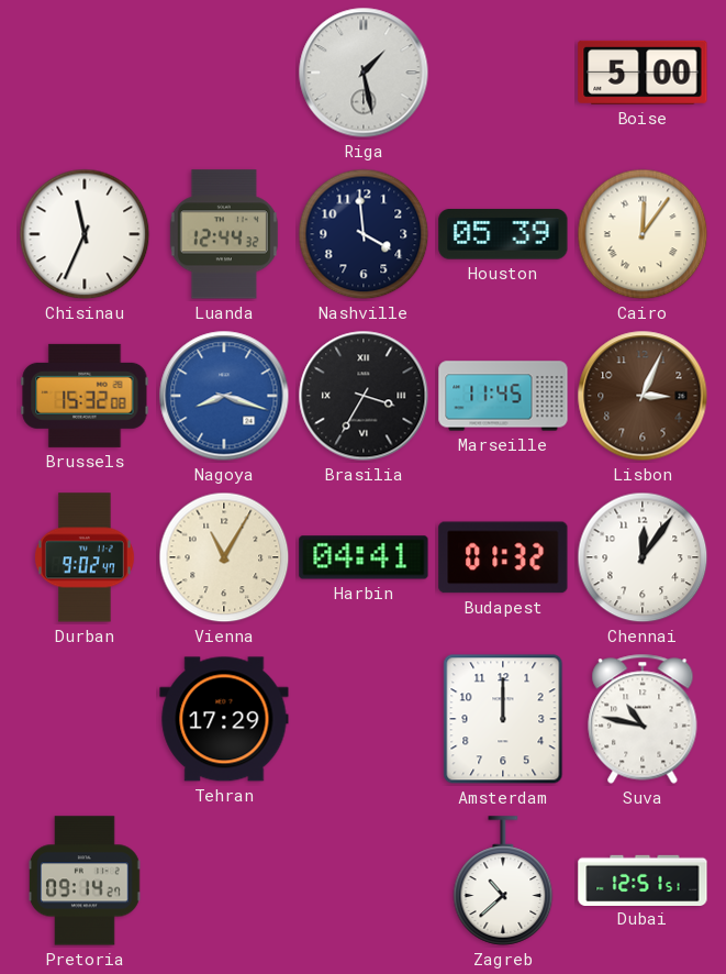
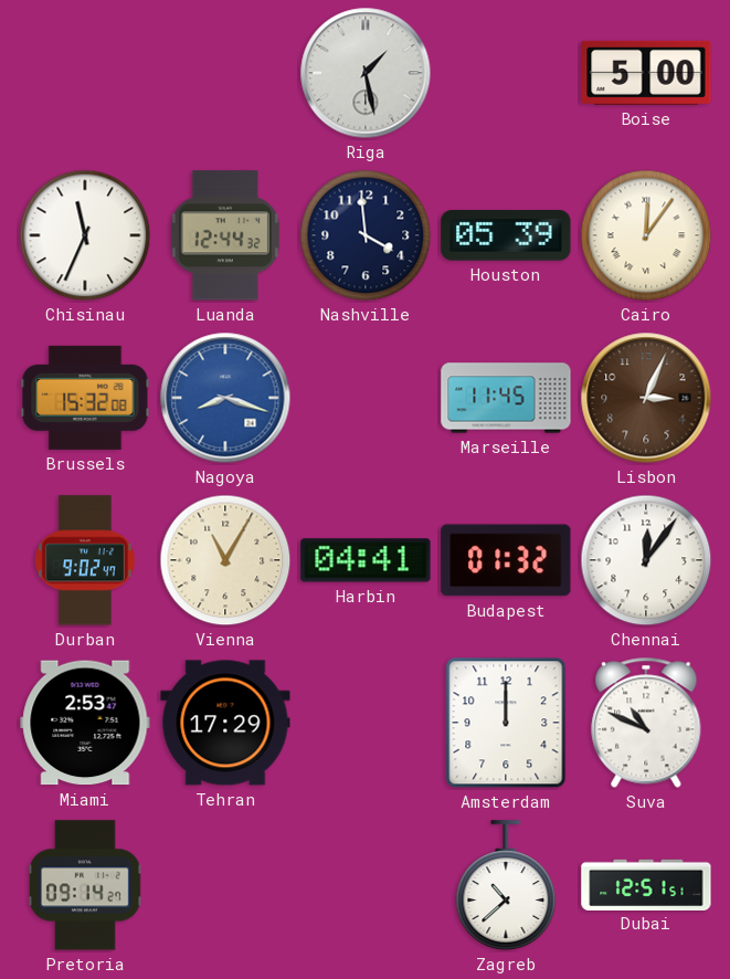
Brasilia: 3:35 -> none (364, 396)
Miami: none -> 2:53 (85, 723)
Suva: 10:47 -> 10:49 (646, 723)
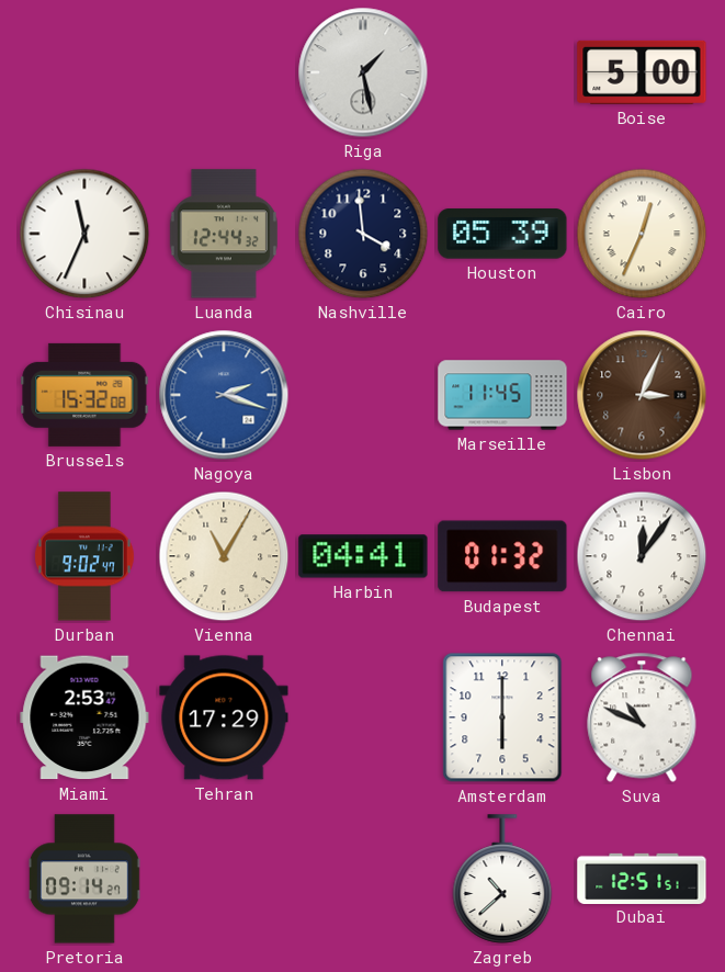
Cairo: 12:06 -> 12:34 (642, 234)
Nagoya: 8:18 -> 2:18 (224, 395)
Amsterdam: 12:00 -> 6:00 (502, 717)
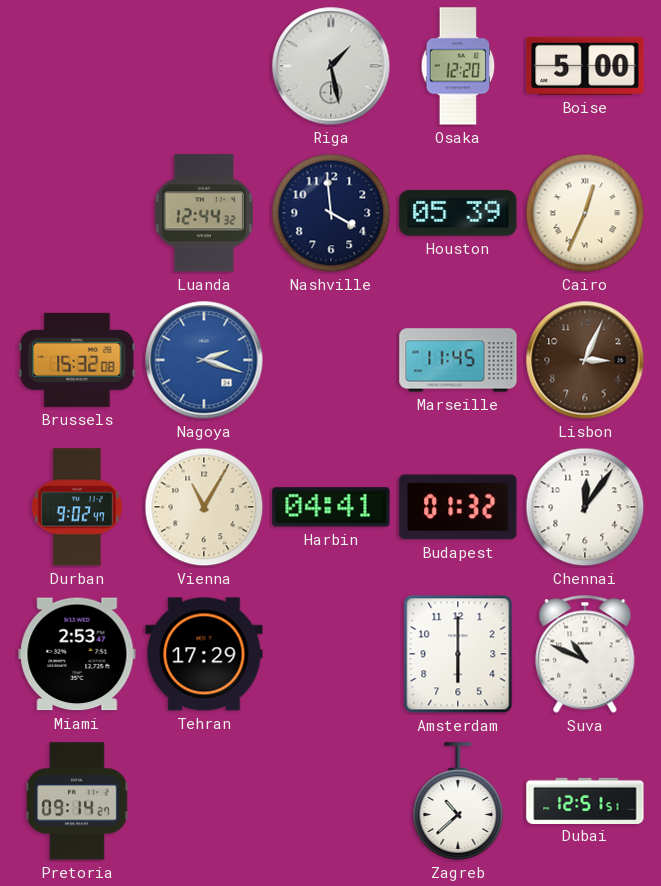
Osaka: none -> 12:20 (458, 66)
Chisinau: 11:34 -> none (84, 234)
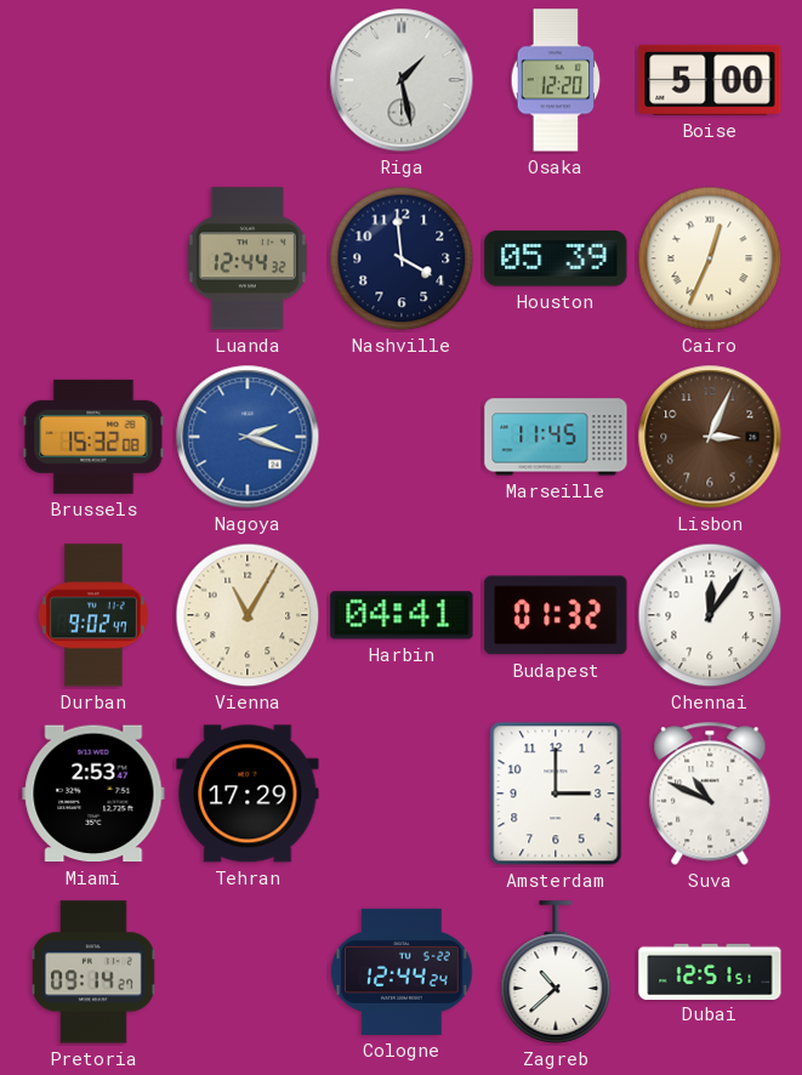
Amsterdam: 6:00 -> 3:00 (556, 794)
Cologne: none -> 12:44 (402, 972)
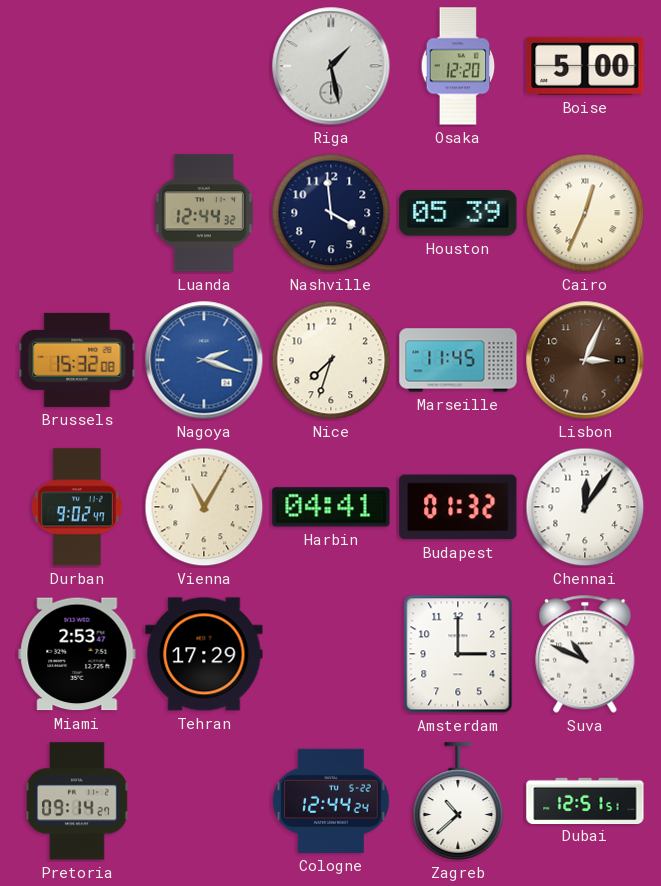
Nice: none -> 7:33 (331, 360)
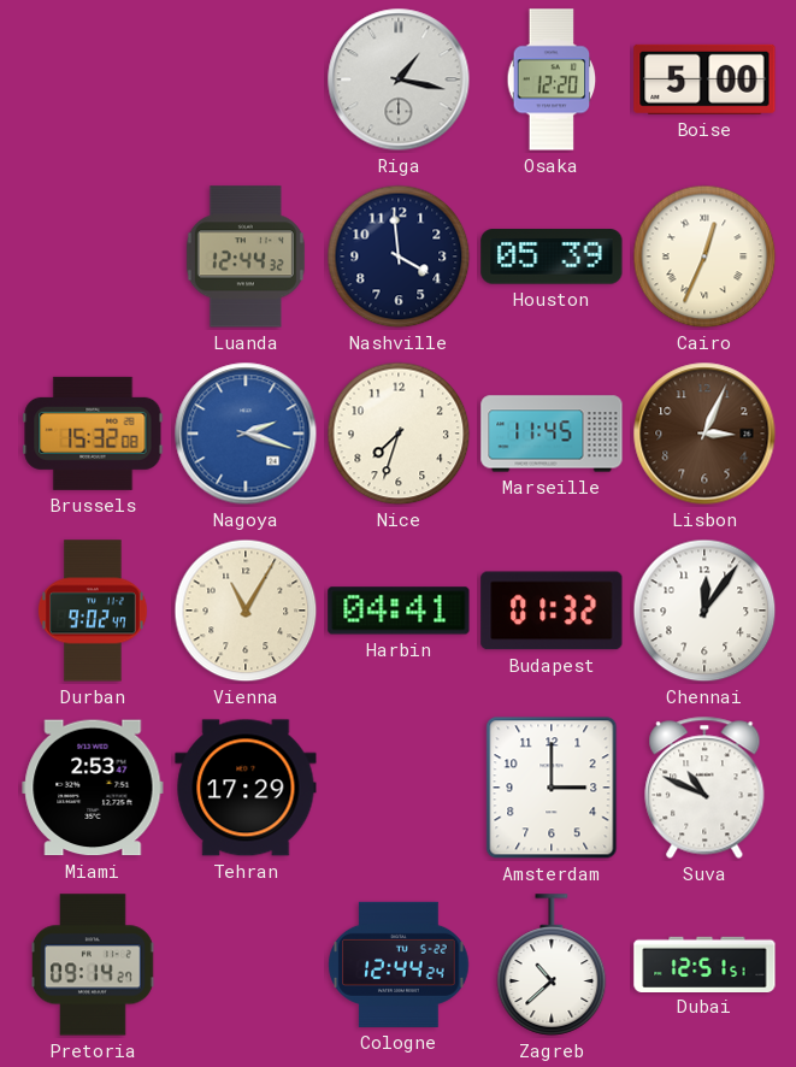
Riga: 1:28 -> 1:17 (399, 79)
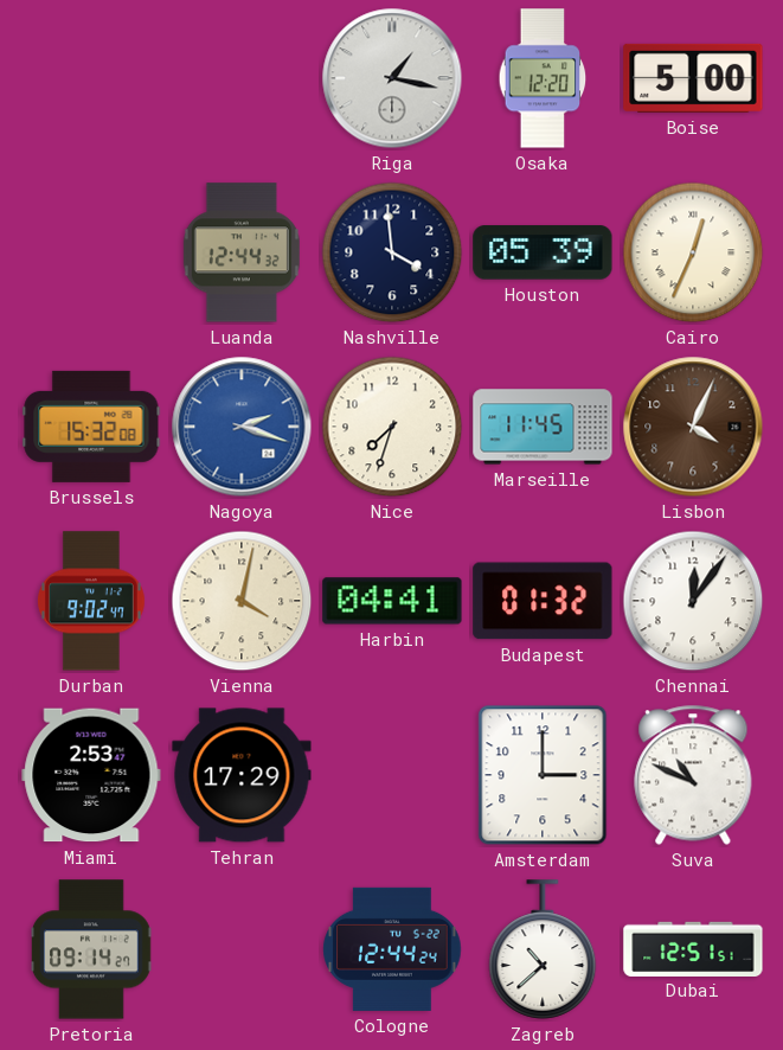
Lisbon: 3:04 -> 4:04 (693, 427)
Vienna: 11:05 -> 4:02 (242, 601)
